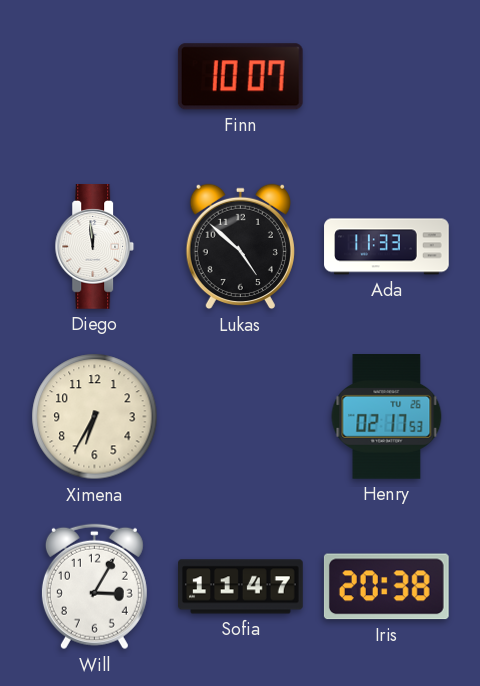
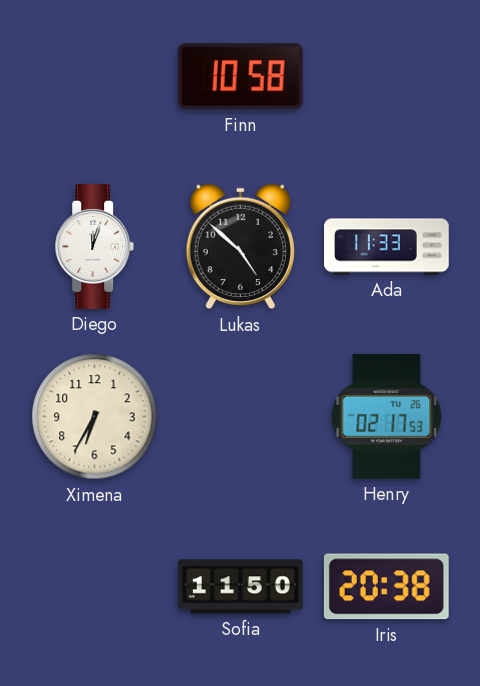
Finn: 10:07 -> 10:58 (240, 77)
Diego: 11:59 -> 12:03 (95, 247)
Will: 3:05 -> none (94, 587)
Sofia: 11:47 -> 11:50 (241, 587)
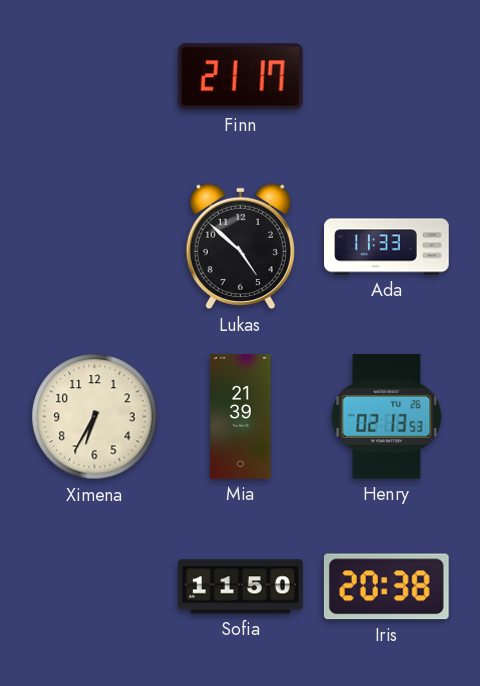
Finn: 10:58 -> 21:17 (240, 77)
Diego: 12:03 -> none (95, 247)
Mia: none -> 21:39 (241, 417)
Henry: 02:17 -> 02:13 (387, 417)
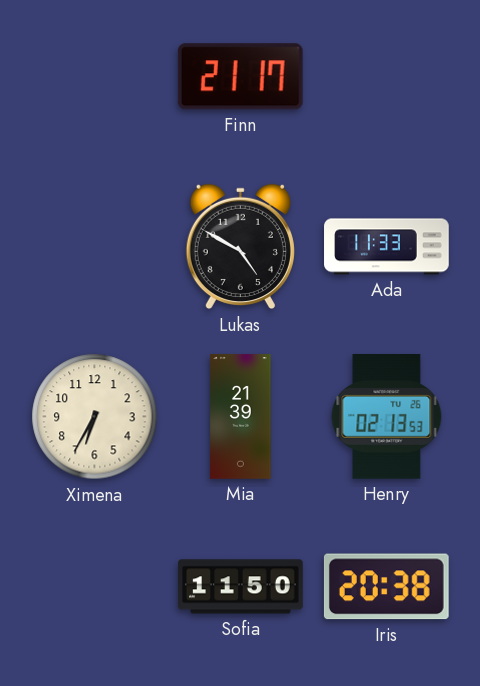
Lukas: 4:52 -> 4:50 (240, 247)
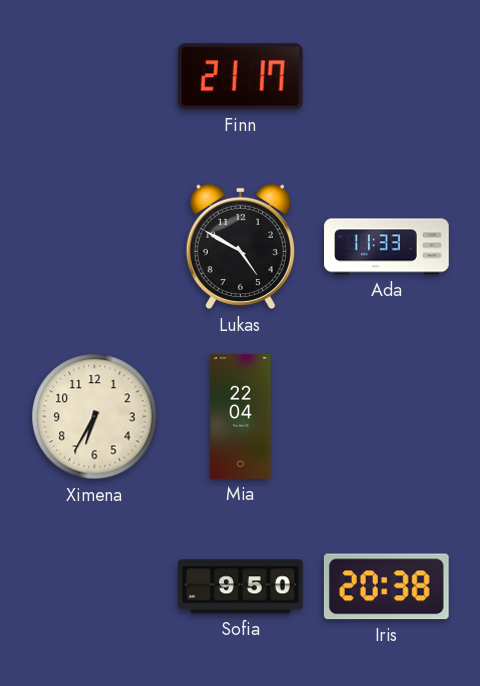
Mia: 21:39 -> 22:04 (241, 417)
Henry: 02:13 -> none (387, 417)
Sofia: 11:50 -> 9:50 (241, 587)
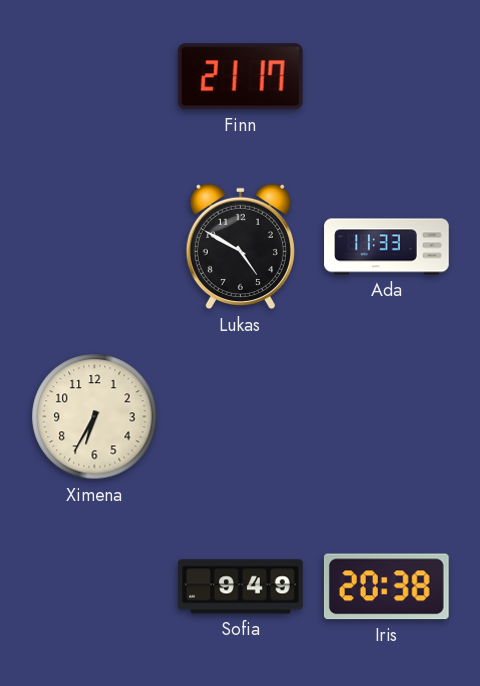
Mia: 22:04 -> none (241, 417)
Sofia: 9:50 -> 9:49 (241, 587)
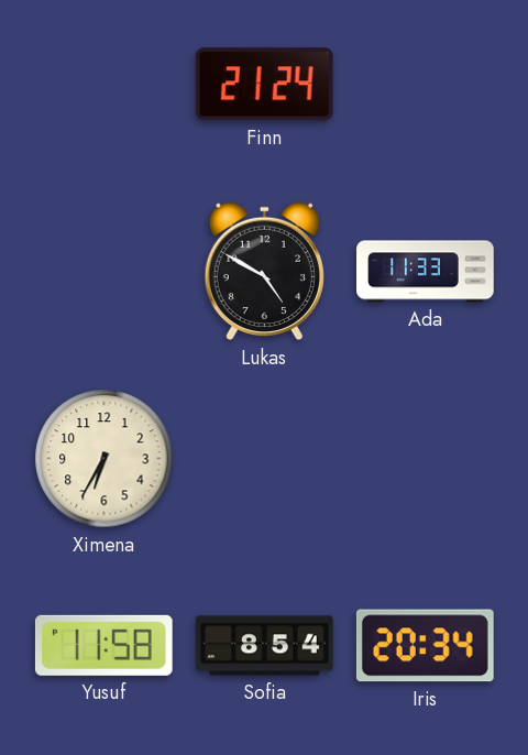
Finn: 21:17 -> 21:24 (264, 85)
Yusuf: none -> 11:58 (103, 645)
Sofia: 9:49 -> 8:54 (265, 646)
Iris: 20:38 -> 20:34 (425, 646)
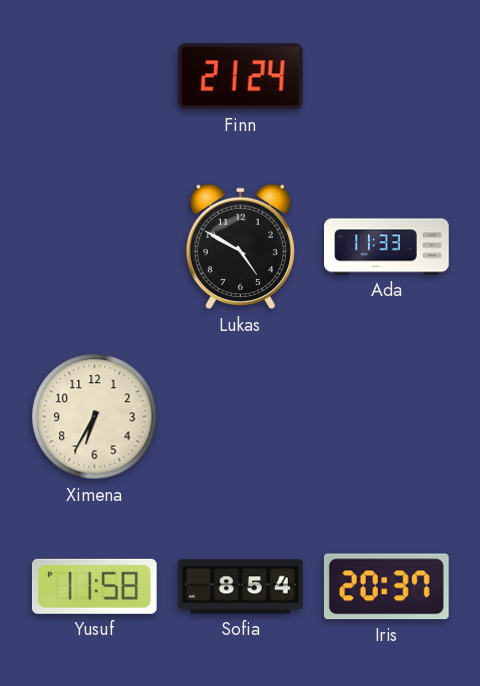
Iris: 20:34 -> 20:37 (386, 587)
